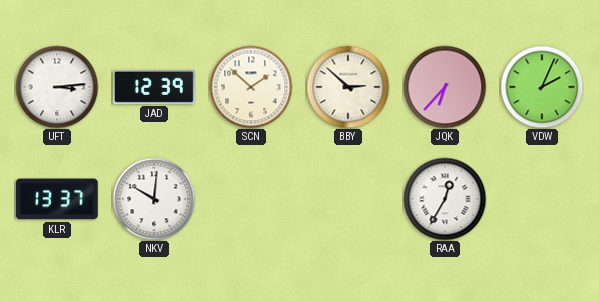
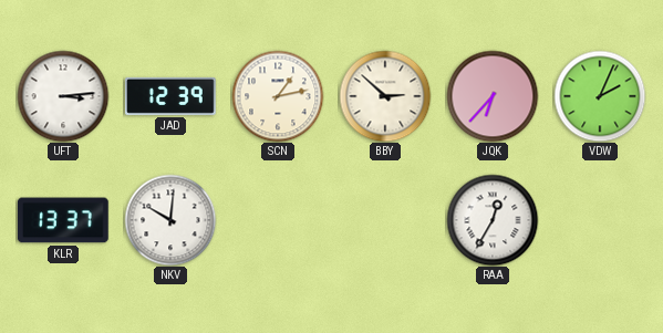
SCN: 1:52 -> 1:13 (278, 96)
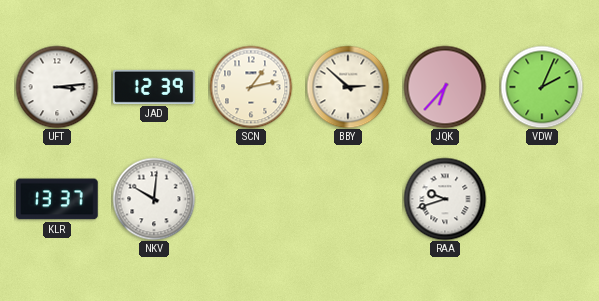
RAA: 12:35 -> 9:42 (445, 199)
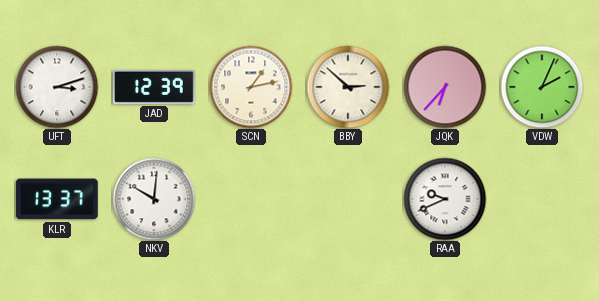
UFT: 3:14 -> 3:12 (57, 87)
RAA: 9:42 -> 9:41 (445, 199)
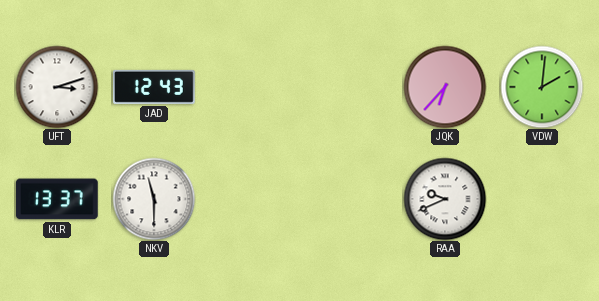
JAD: 12:39 -> 12:43 (155, 87)
SCN: 1:13 -> none (251, 87)
BBY: 2:52 -> none (348, 87)
VDW: 2:04 -> 2:01 (542, 87)
NKV: 10:01 -> 11:30 (154, 199)
